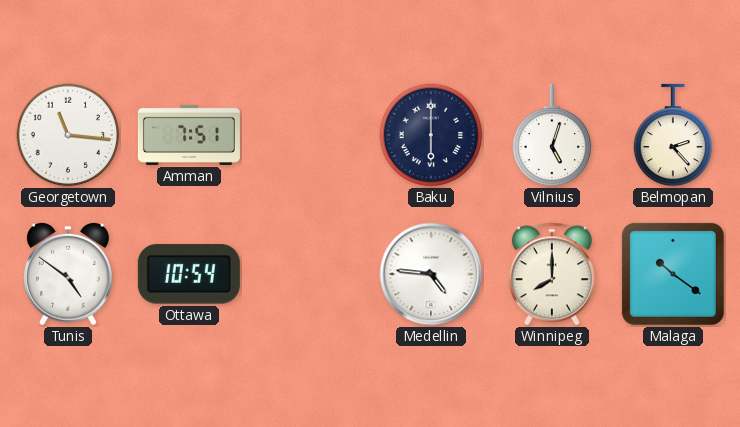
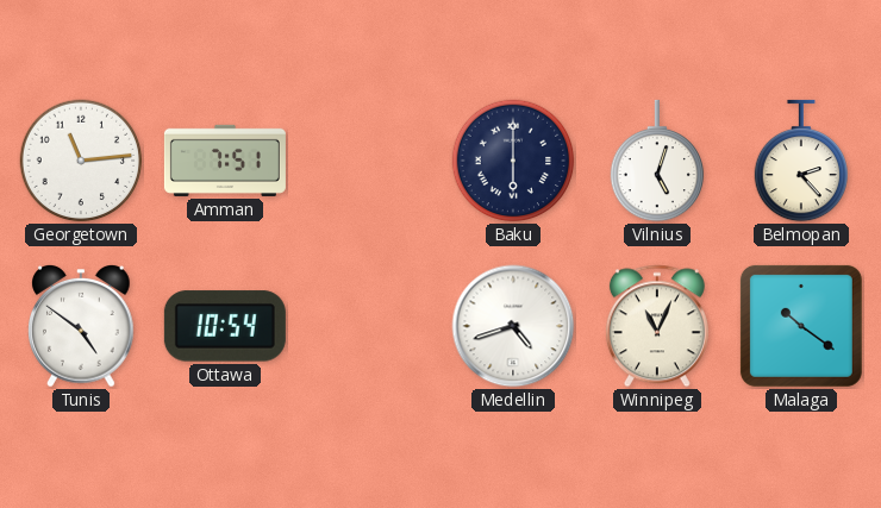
Georgetown: 11:16 -> 11:14 (81, 161)
Medellin: 4:46 -> 4:42 (513, 326)
Winnipeg: 8:00 -> 11:04 (657, 326)
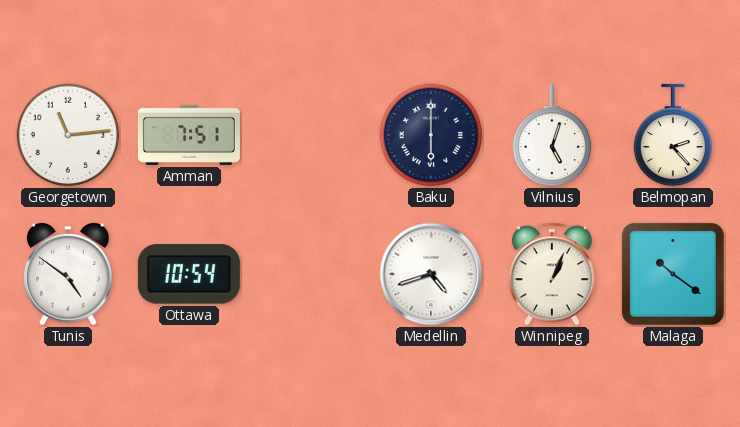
Winnipeg: 11:04 -> 1:04 (552, 274)
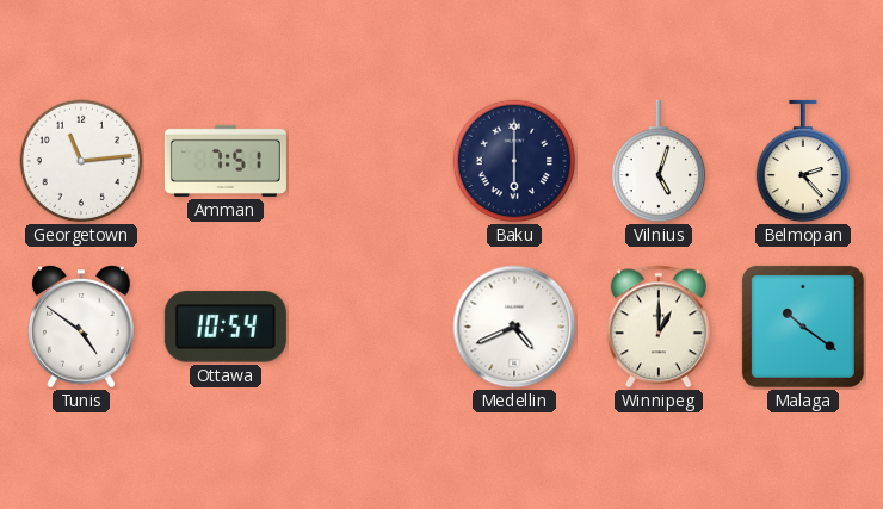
Medellin: 4:42 -> 4:41 (514, 327)
Winnipeg: 1:04 -> 1:00 (659, 327)
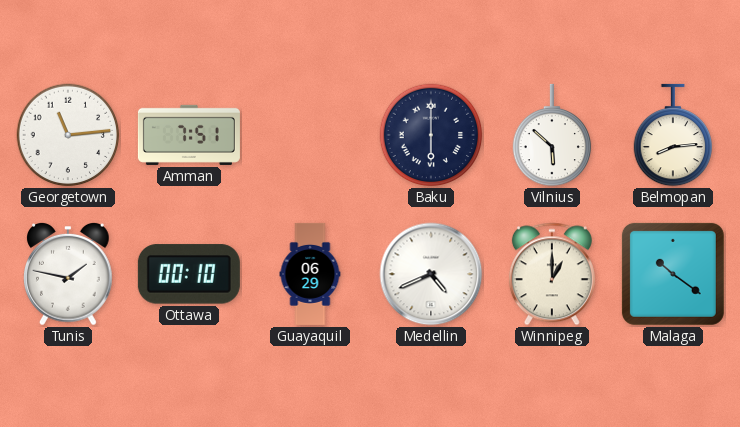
Vilnius: 5:03 -> 5:52 (552, 135)
Belmopan: 2:23 -> 8:14 (673, 135)
Tunis: 4:51 -> 1:47 (68, 275)
Ottawa: 10:54 -> 00:10 (189, 274)
Guayaquil: none -> 06:29 (310, 274)
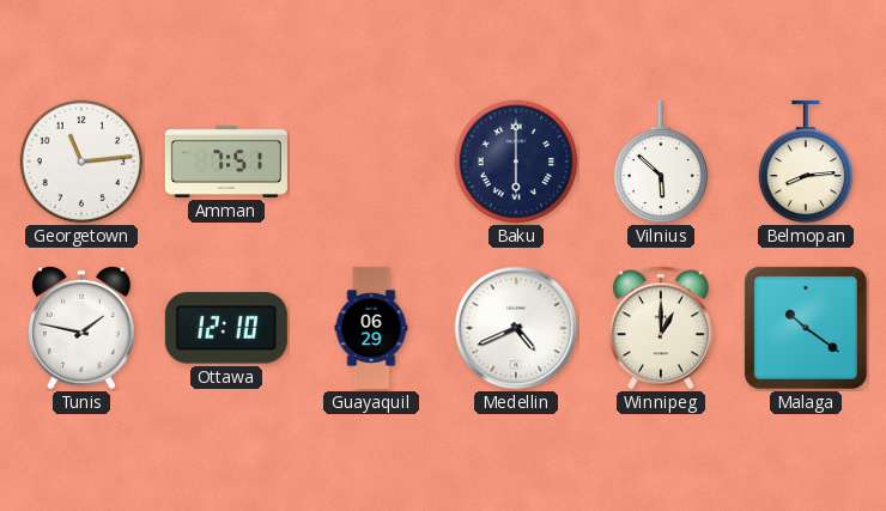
Ottawa: 00:10 -> 12:10 (226, 328)
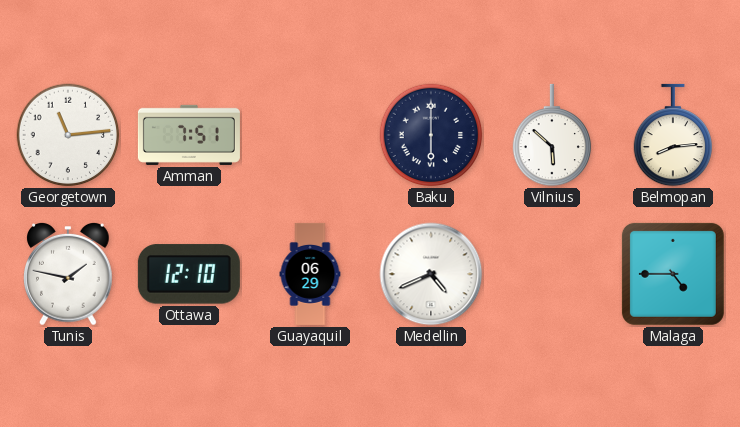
Winnipeg: 1:00 -> none (661, 328)
Malaga: 10:21 -> 4:45 (673, 274)
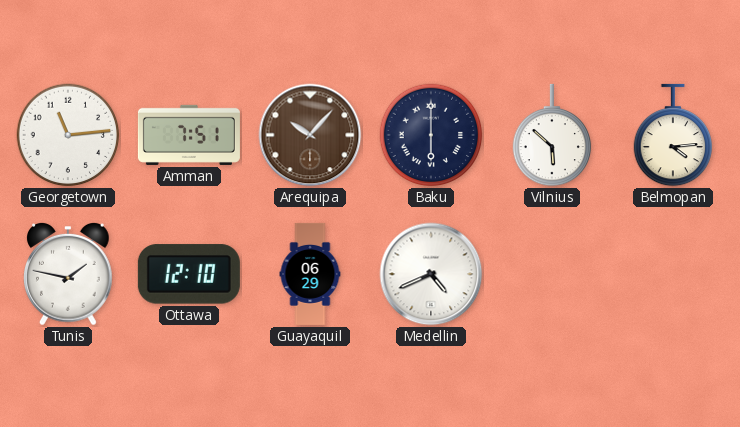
Arequipa: none -> 10:07 (310, 135)
Belmopan: 8:14 -> 4:14 (673, 135)
Malaga: 4:45 -> none (673, 274)
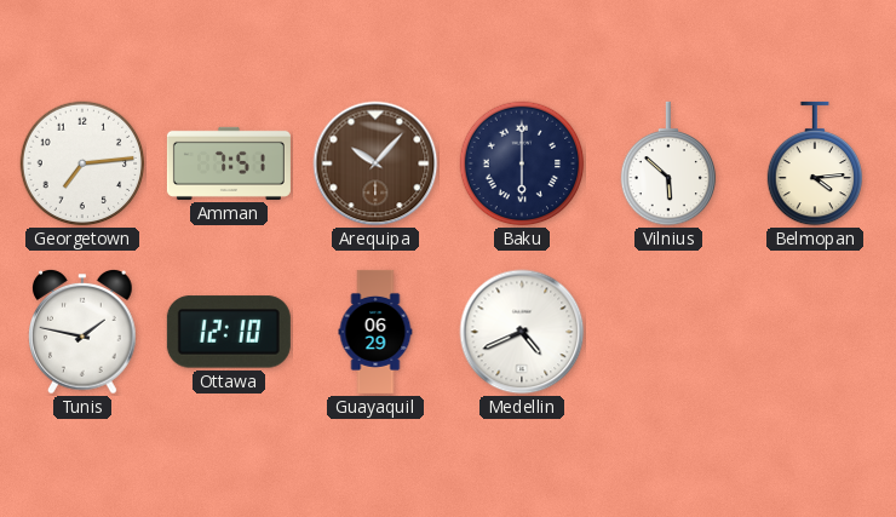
Georgetown: 11:14 -> 7:14 (82, 163)
